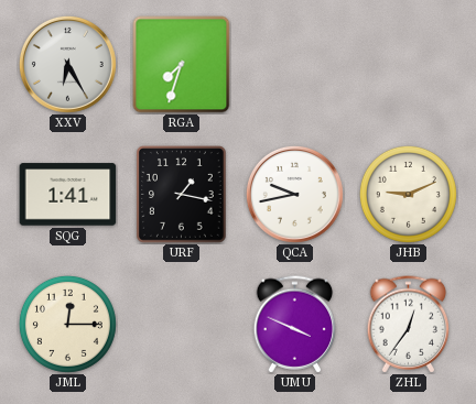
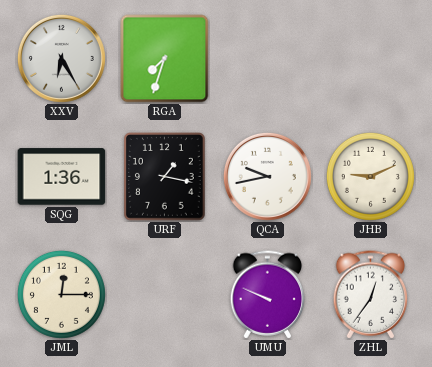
SQG: 1:41 -> 1:36 (62, 177)
UMU: 3:49 -> 9:49 (268, 295)
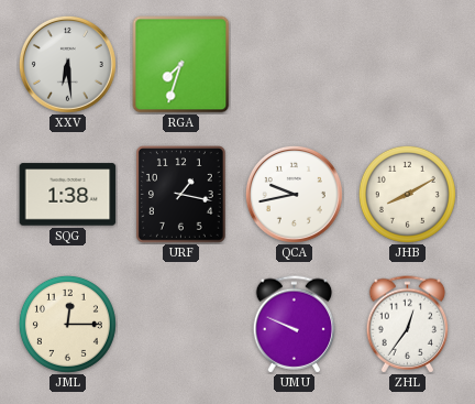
XXV: 6:25 -> 6:29 (67, 64)
SQG: 1:36 -> 1:38 (68, 195)
JHB: 9:11 -> 8:10 (407, 194)
